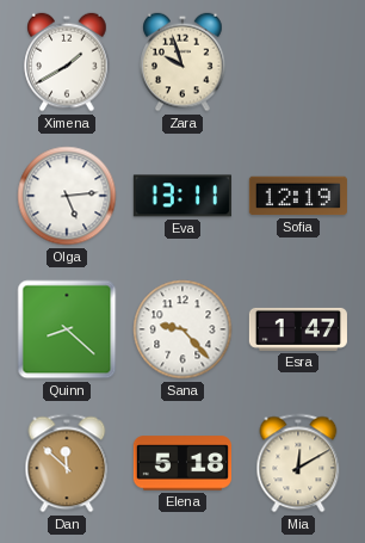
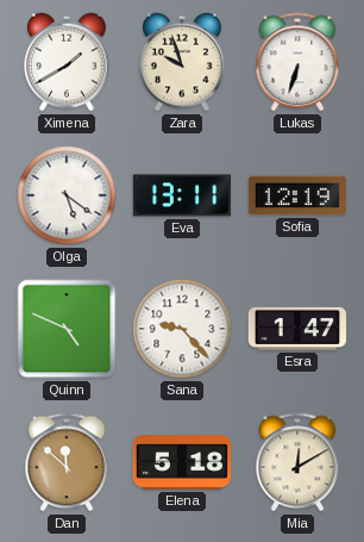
Lukas: none -> 6:33 (297, 62)
Olga: 5:14 -> 5:21 (67, 195)
Quinn: 8:22 -> 4:49 (67, 329)
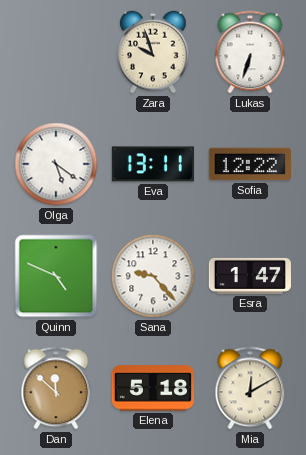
Ximena: 1:40 -> none (67, 62)
Sofia: 12:19 -> 12:22 (250, 164)
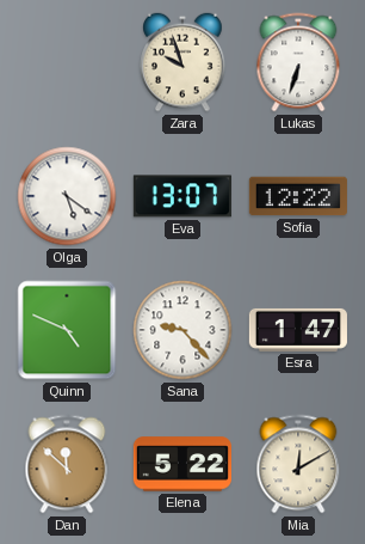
Eva: 13:11 -> 13:07 (182, 196)
Elena: 5:18 -> 5:22 (182, 464)
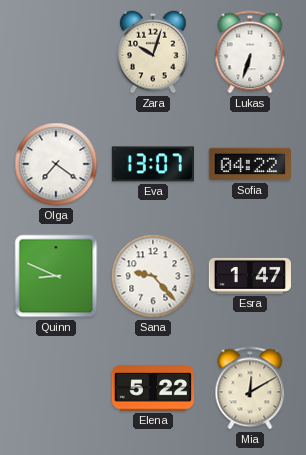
Zara: 9:57 -> 10:03 (153, 52)
Olga: 5:21 -> 7:21 (56, 164)
Sofia: 12:22 -> 04:22 (250, 164)
Quinn: 4:49 -> 8:49 (56, 276)
Dan: 11:52 -> none (67, 464)
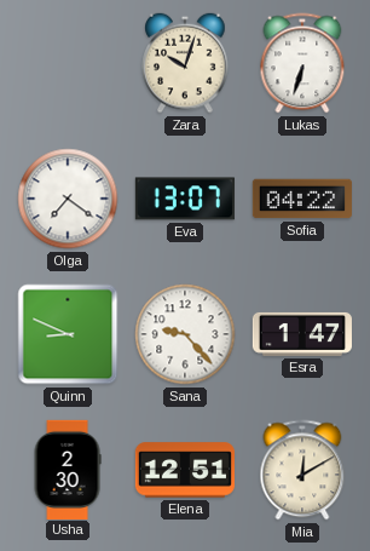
Usha: none -> 2:30 (68, 469)
Elena: 5:22 -> 12:51 (185, 470)
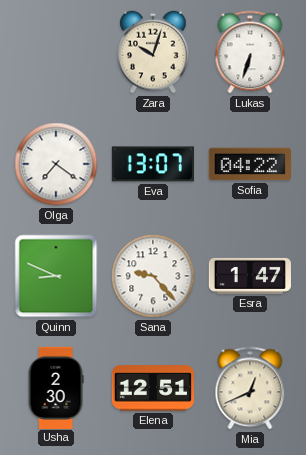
Mia: 12:10 -> 12:41 (250, 388)
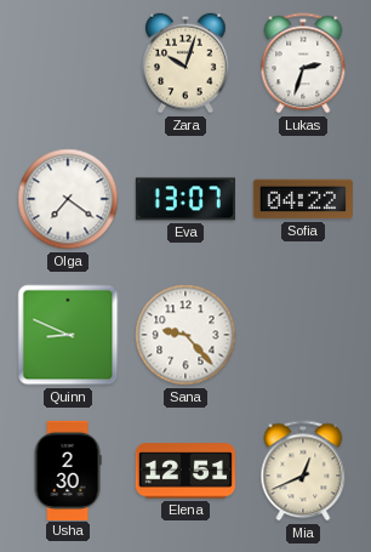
Lukas: 6:33 -> 2:33 (303, 63)
Esra: 1:47 -> none (250, 276)
